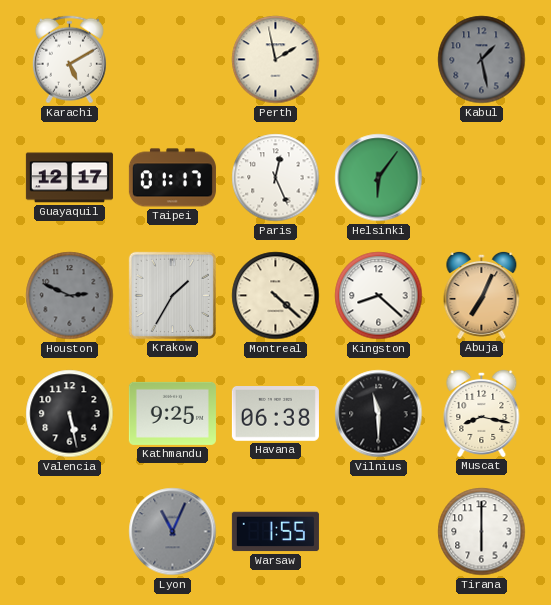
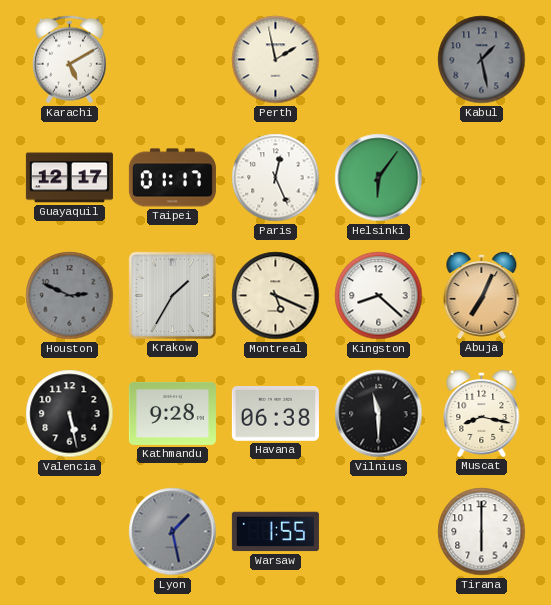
Montreal: 4:22 -> 5:19 (276, 296)
Kathmandu: 9:25 -> 9:28 (172, 413)
Lyon: 11:04 -> 1:28 (173, 532)
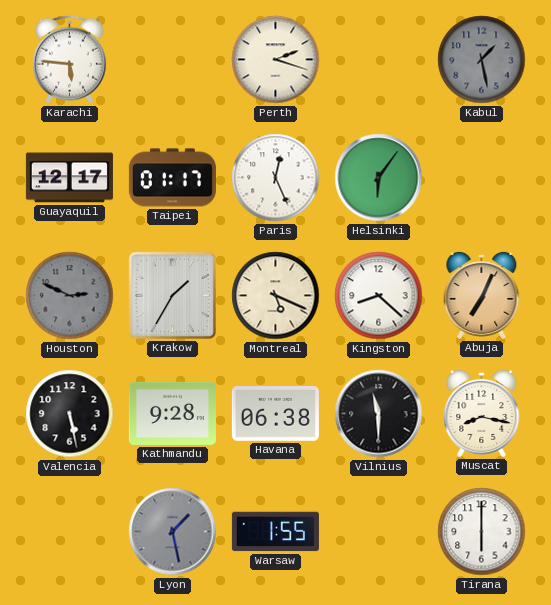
Karachi: 5:10 -> 5:46 (69, 60)
Perth: 1:58 -> 2:18 (276, 60)
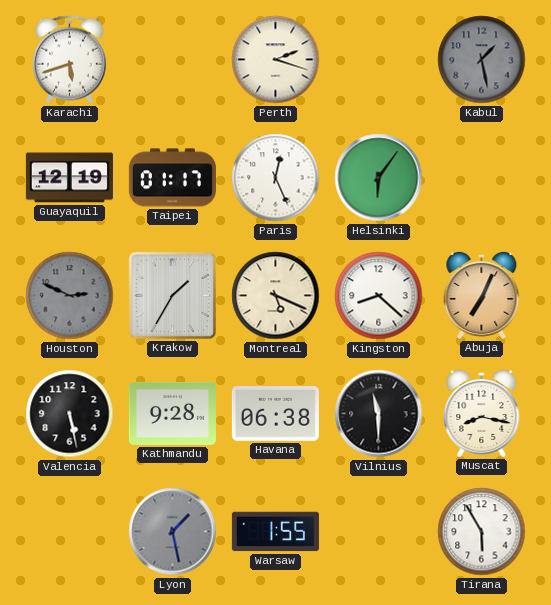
Karachi: 5:46 -> 5:42 (69, 60)
Guayaquil: 12:17 -> 12:19 (69, 178)
Tirana: 6:00 -> 5:55 (482, 532)
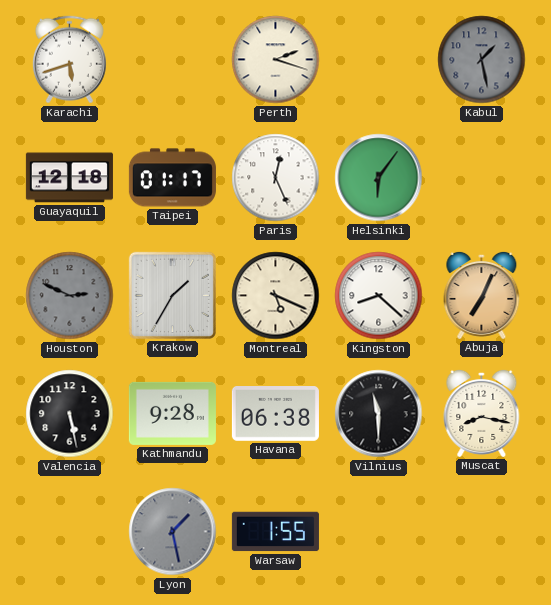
Guayaquil: 12:19 -> 12:18 (69, 178)
Tirana: 5:55 -> none (482, 532)
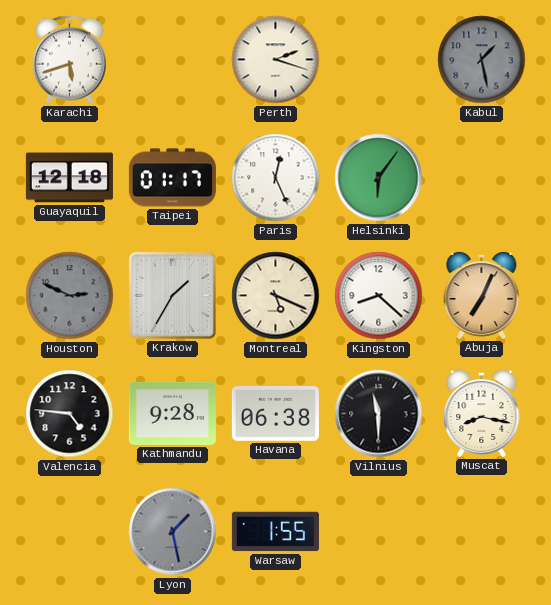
Valencia: 5:28 -> 4:46 (70, 414)
